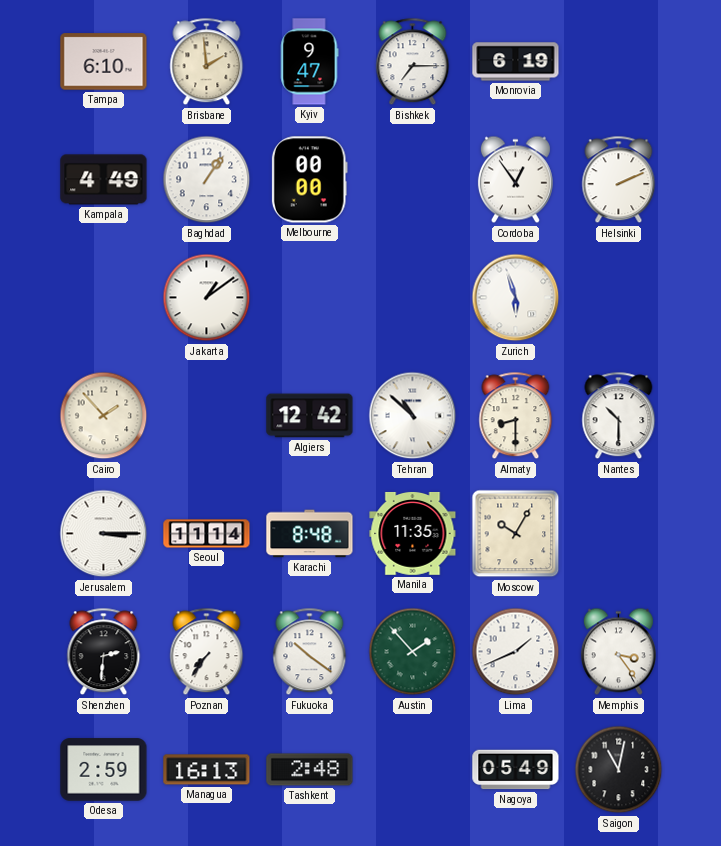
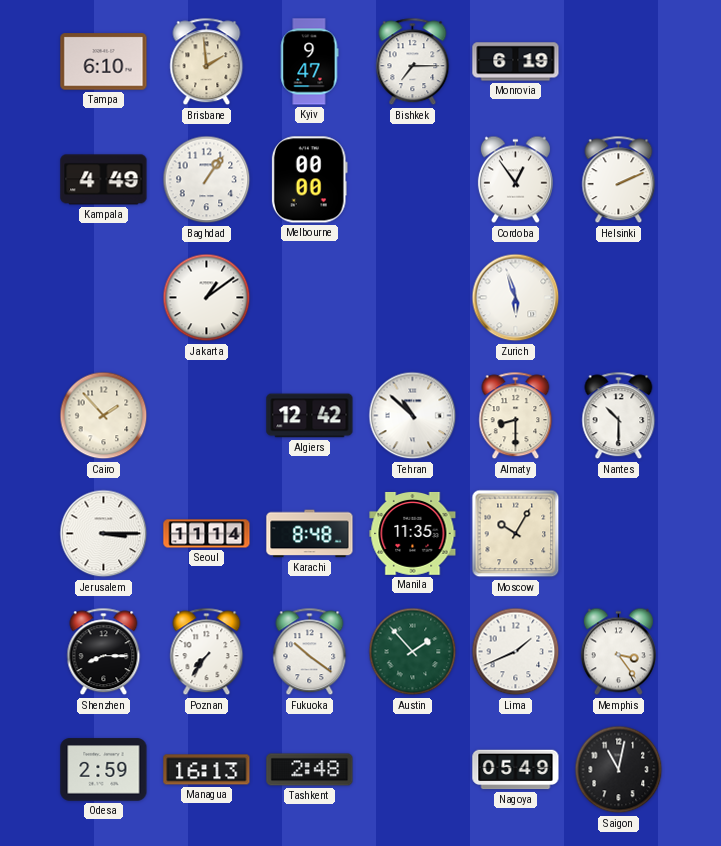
Shenzhen: 2:31 -> 8:15 (104, 652)
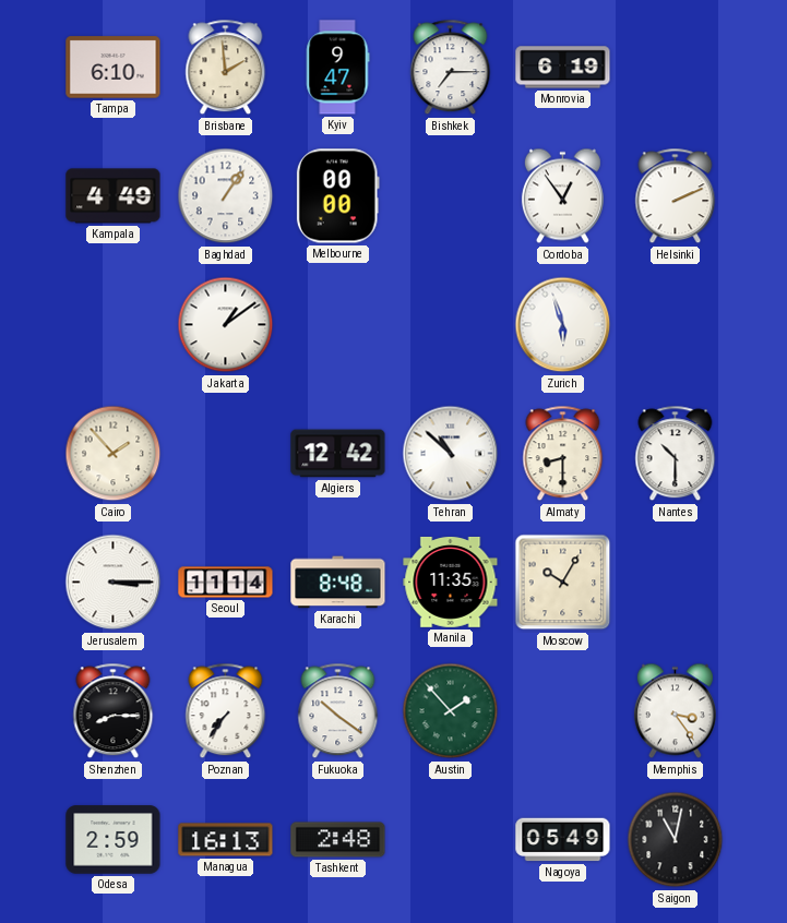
Lima: 1:41 -> none (516, 652)
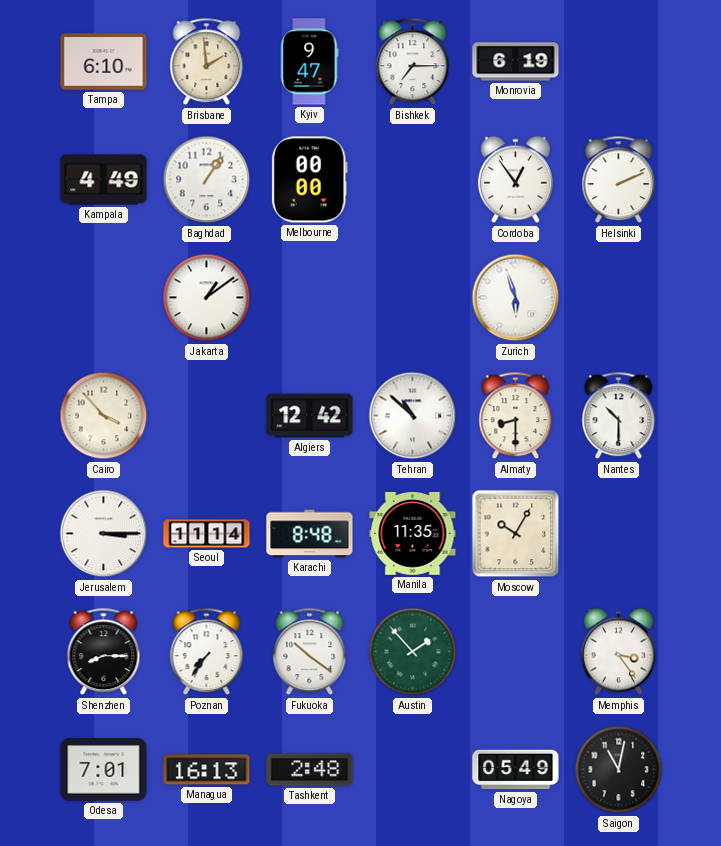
Cairo: 1:53 -> 3:53 (104, 416)
Odesa: 2:59 -> 7:01 (104, 770)
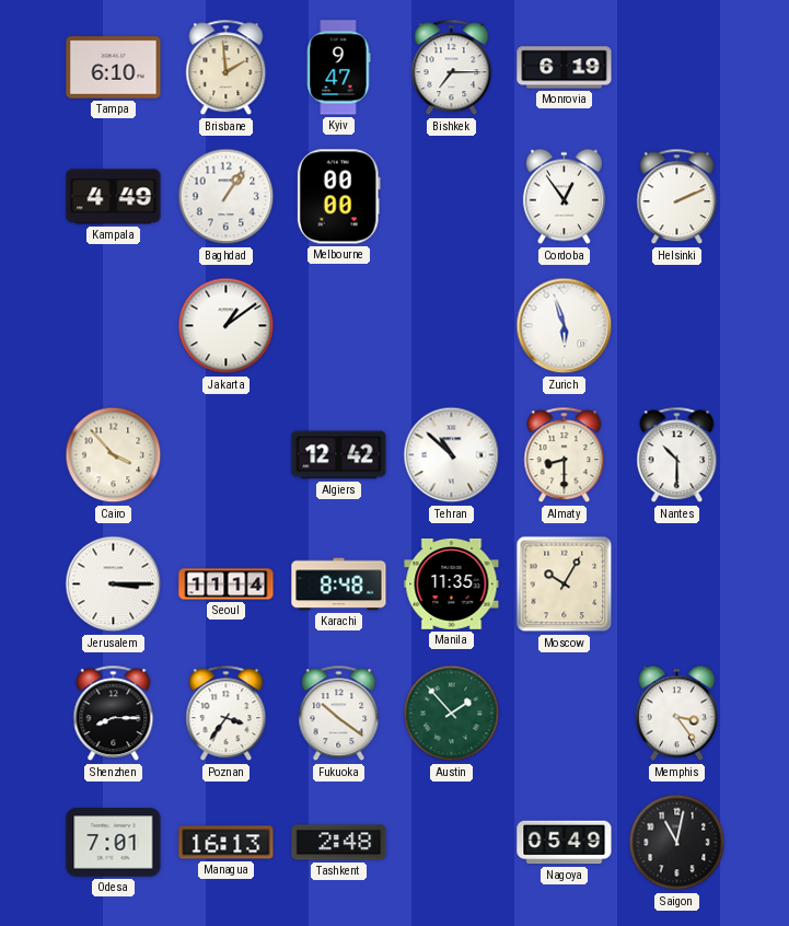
Poznan: 7:36 -> 3:36 (227, 714)
